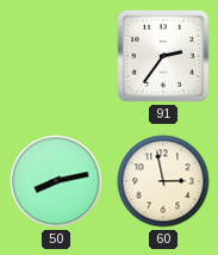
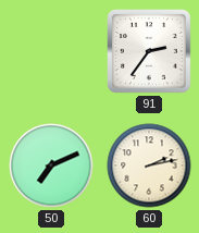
50: 8:13 -> 7:11 (51, 165)
60: 2:58 -> 2:13 (149, 165)
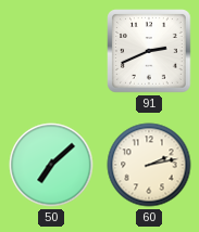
91: 2:36 -> 2:41 (149, 51)
50: 7:11 -> 7:08 (51, 165)
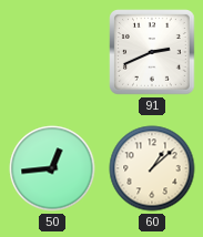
50: 7:08 -> 12:44 (52, 168)
60: 2:13 -> 1:08 (152, 168)
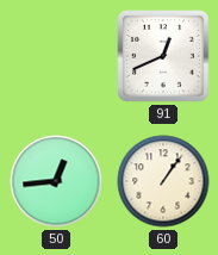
91: 2:41 -> 12:41 (163, 56)
60: 1:08 -> 1:06 (163, 181)
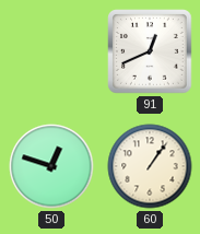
50: 12:44 -> 12:48 (51, 166)
